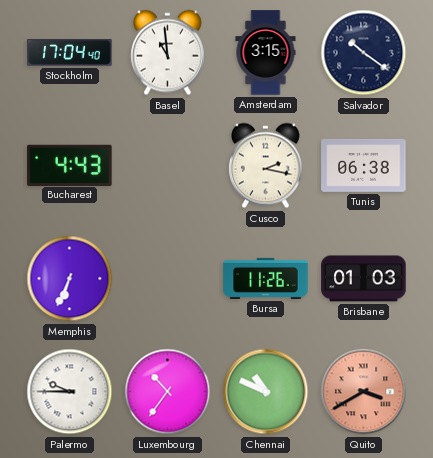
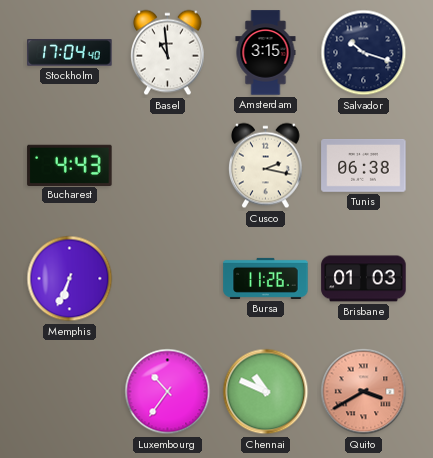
Salvador: 10:21 -> 10:18 (364, 53)
Palermo: 9:45 -> none (70, 392)
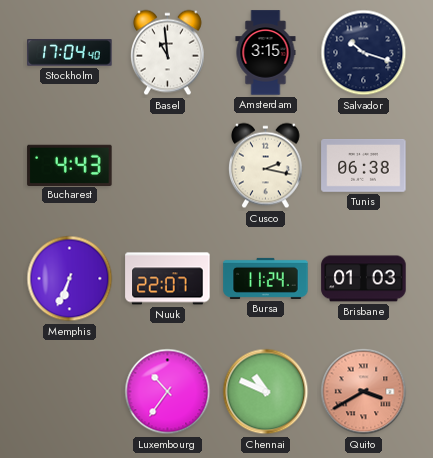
Nuuk: none -> 22:07 (168, 279)
Bursa: 11:26 -> 11:24 (266, 278)
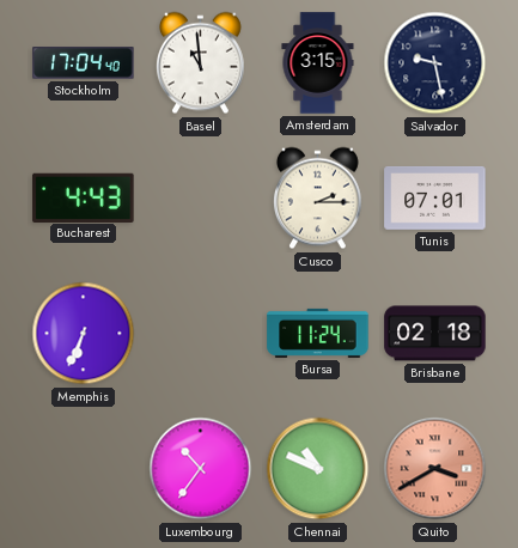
Salvador: 10:18 -> 9:28 (435, 63)
Cusco: 2:17 -> 2:15 (317, 199)
Tunis: 06:38 -> 07:01 (435, 197)
Nuuk: 22:07 -> none (168, 279)
Brisbane: 01:03 -> 02:18 (435, 334)
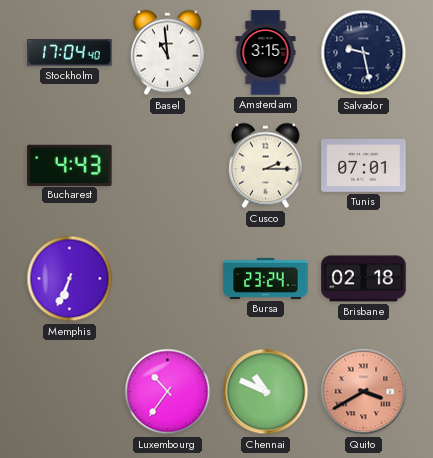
Bursa: 11:24 -> 23:24 (266, 278)
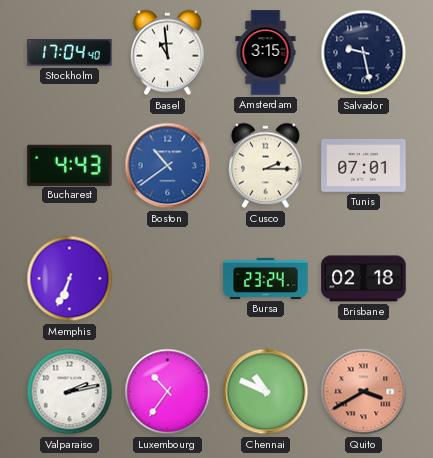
Boston: none -> 10:39 (168, 166)
Valparaiso: none -> 2:13 (70, 392)
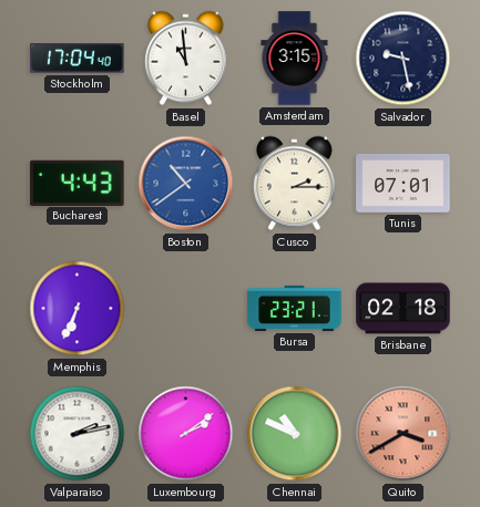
Bursa: 23:24 -> 23:21 (295, 308)
Luxembourg: 10:36 -> 2:09 (186, 434)
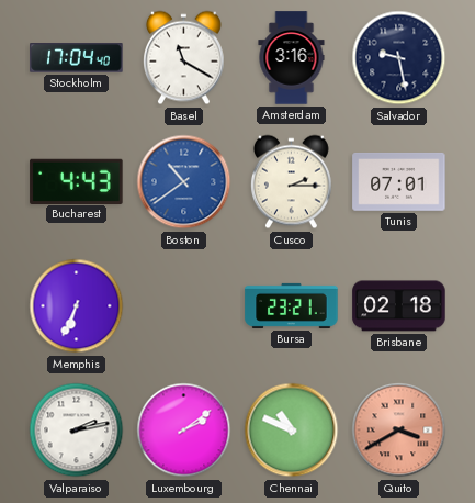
Basel: 10:59 -> 11:20 (183, 58)
Amsterdam: 3:15 -> 3:16 (292, 58)
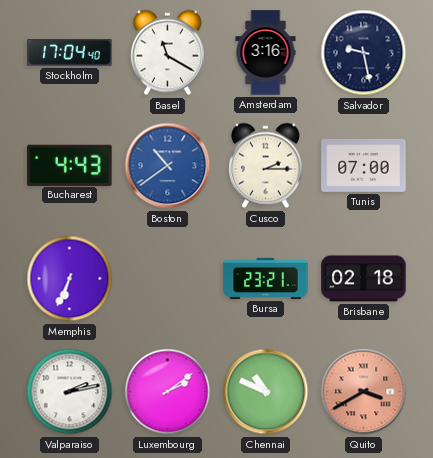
Tunis: 07:01 -> 07:00 (364, 165)
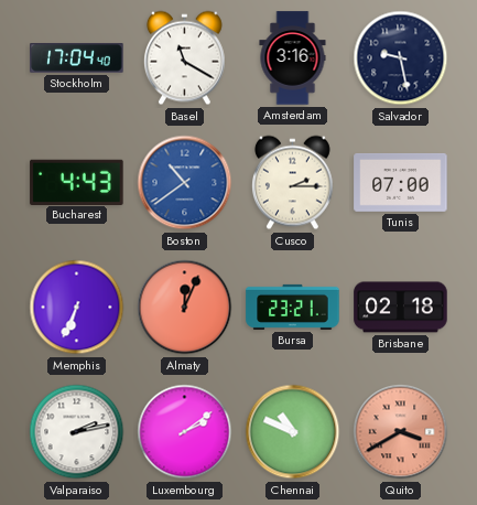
Almaty: none -> 12:04 (185, 308)
